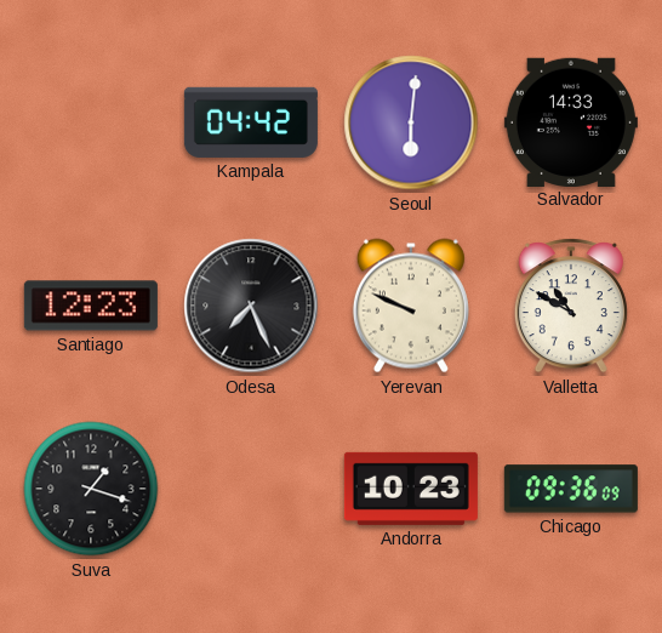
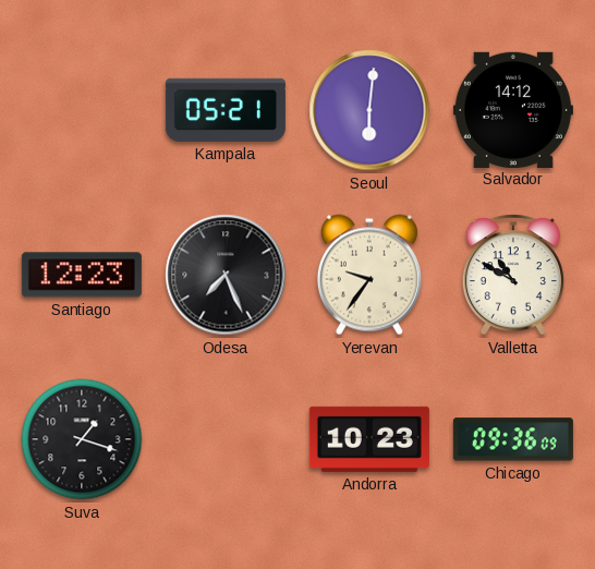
Kampala: 04:42 -> 05:21 (226, 110)
Salvador: 14:33 -> 14:12 (513, 109)
Yerevan: 9:49 -> 9:36 (369, 275)
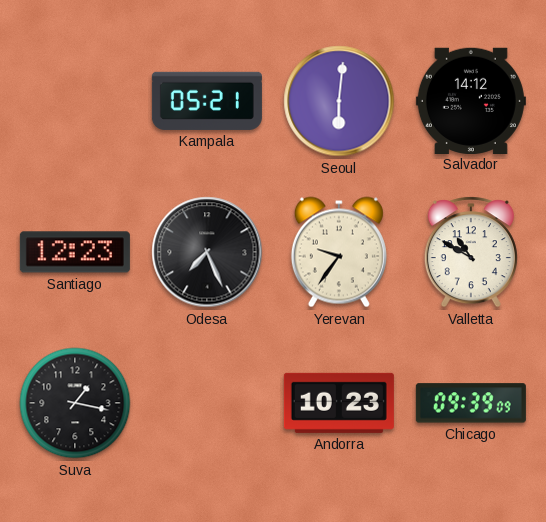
Suva: 1:18 -> 1:17 (75, 403)
Chicago: 09:36 -> 09:39 (471, 403)
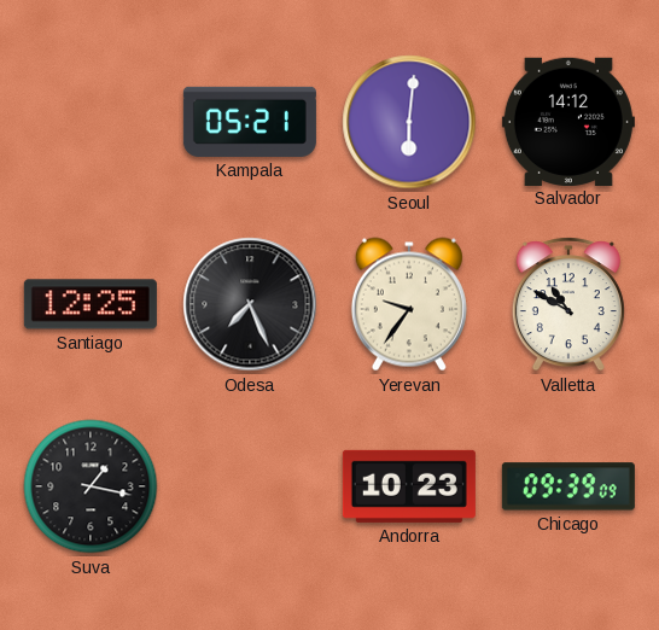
Santiago: 12:23 -> 12:25 (91, 304)
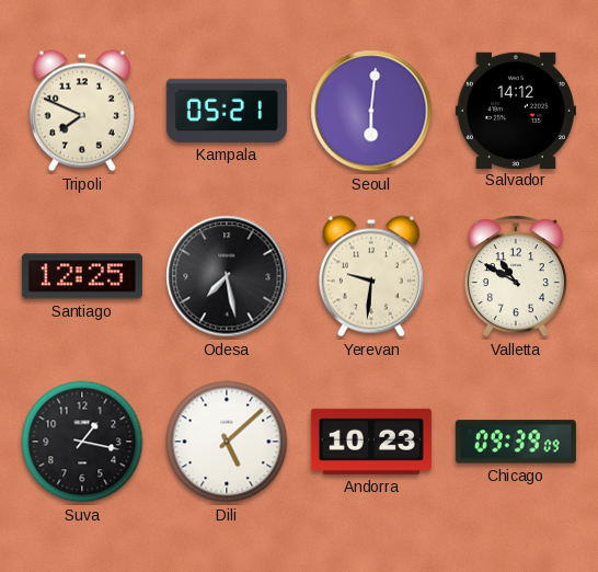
Tripoli: none -> 7:49 (82, 111)
Odesa: 7:26 -> 7:28 (227, 276)
Yerevan: 9:36 -> 9:31 (371, 276)
Dili: none -> 5:08 (227, 442)
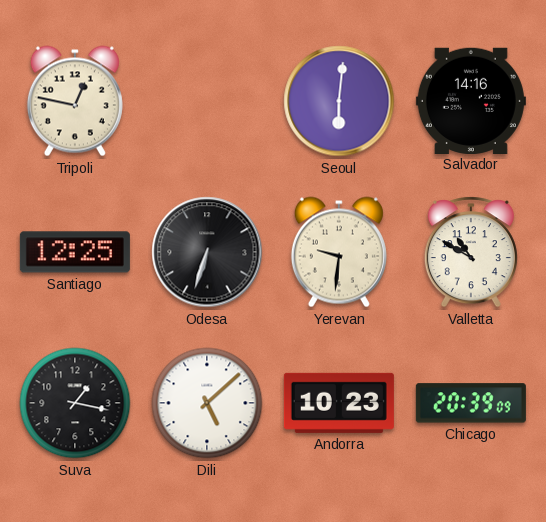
Tripoli: 7:49 -> 12:47 (75, 101)
Kampala: 05:21 -> none (227, 111)
Salvador: 14:12 -> 14:16 (471, 100)
Odesa: 7:28 -> 6:33 (207, 252)
Chicago: 09:39 -> 20:39 (471, 403)
